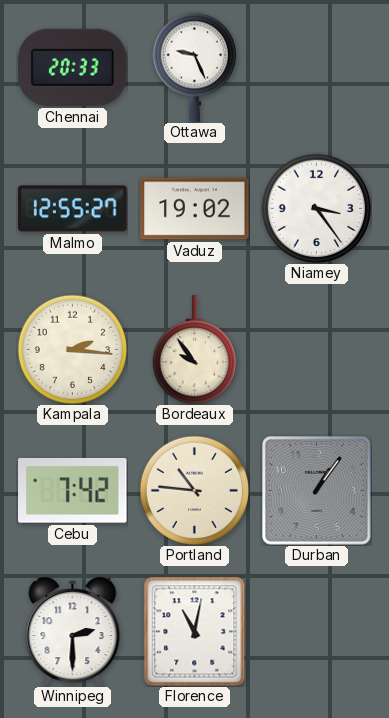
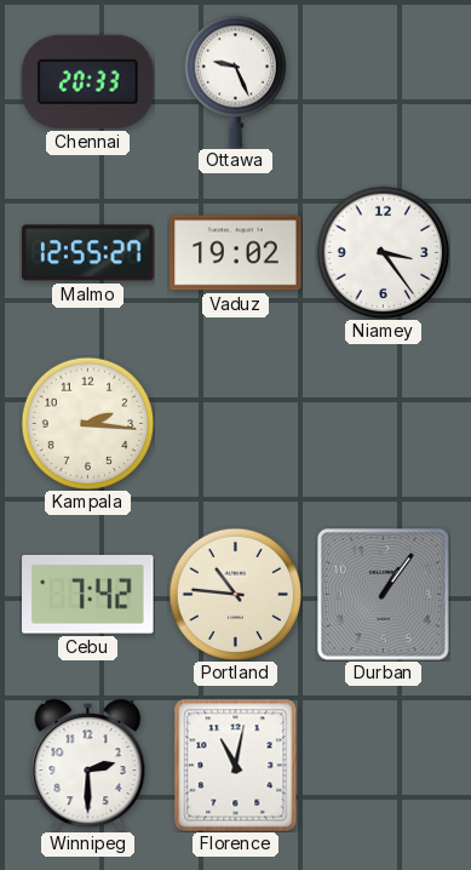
Bordeaux: 9:54 -> none (194, 350)
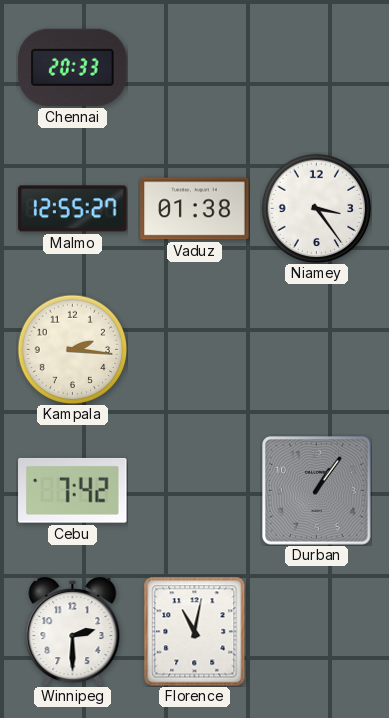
Ottawa: 9:26 -> none (235, 81)
Vaduz: 19:02 -> 01:38 (195, 209)
Portland: 10:46 -> none (235, 594)
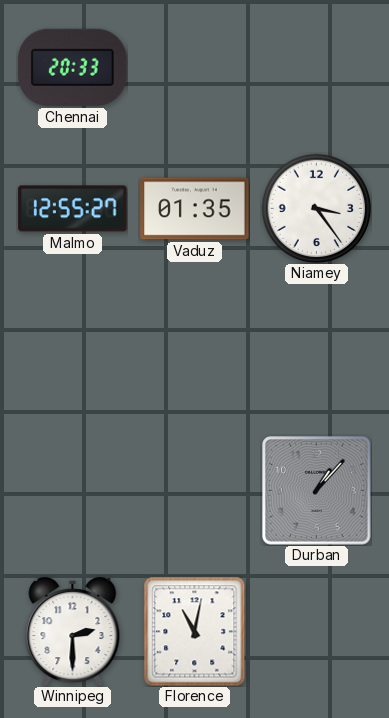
Vaduz: 01:38 -> 01:35 (195, 209)
Kampala: 2:16 -> none (72, 349)
Cebu: 7:42 -> none (73, 490)
Durban: 1:06 -> 1:07 (317, 491)
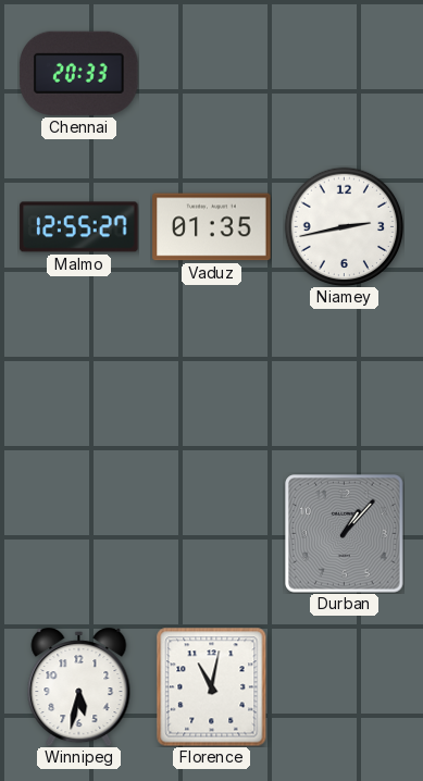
Niamey: 3:24 -> 2:43 (344, 226)
Winnipeg: 2:30 -> 5:32 (79, 687)
